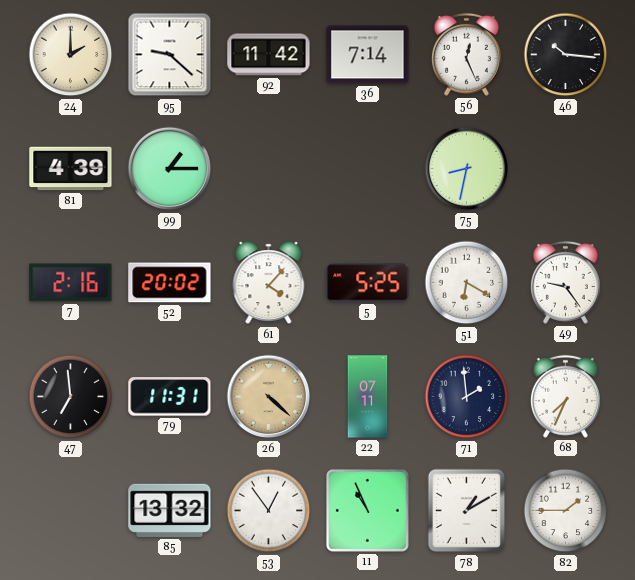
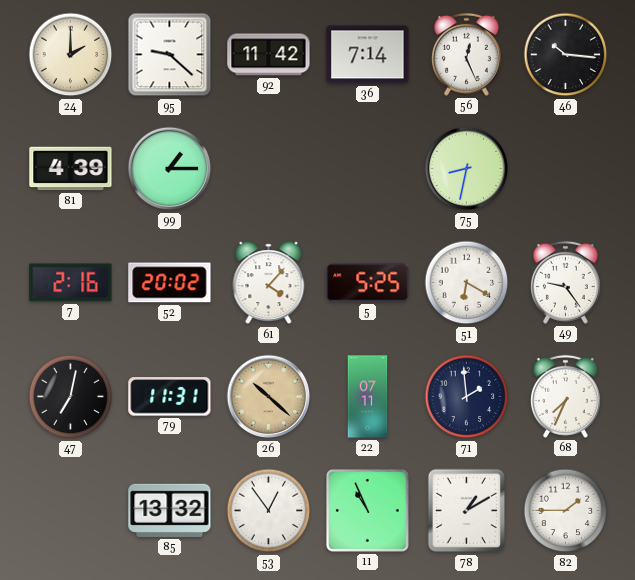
47: 6:59 -> 7:02 (71, 397)
26: 4:22 -> 10:22 (269, 397)
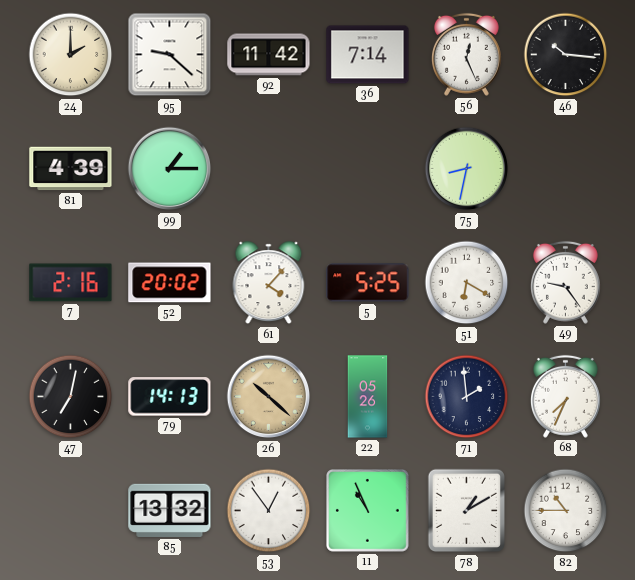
79: 11:31 -> 14:13 (170, 397)
22: 07:11 -> 05:26 (368, 397)
82: 1:45 -> 10:45 (566, 511)
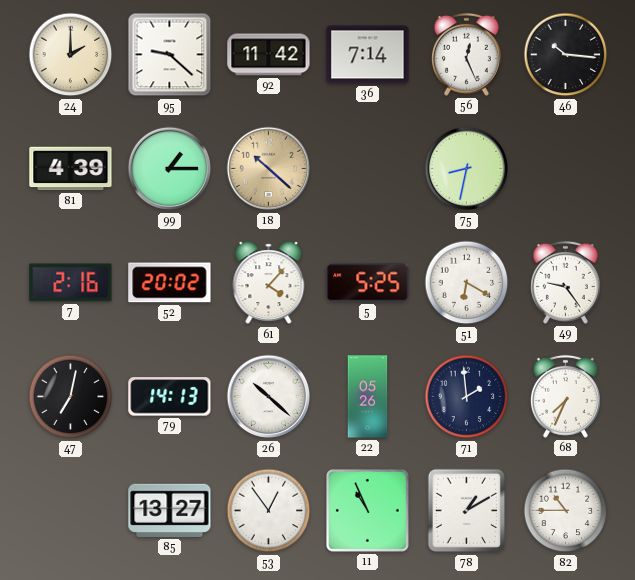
18: none -> 10:22 (269, 169)
26 dial: champagne -> white (269, 397)
85: 13:32 -> 13:27 (170, 510)
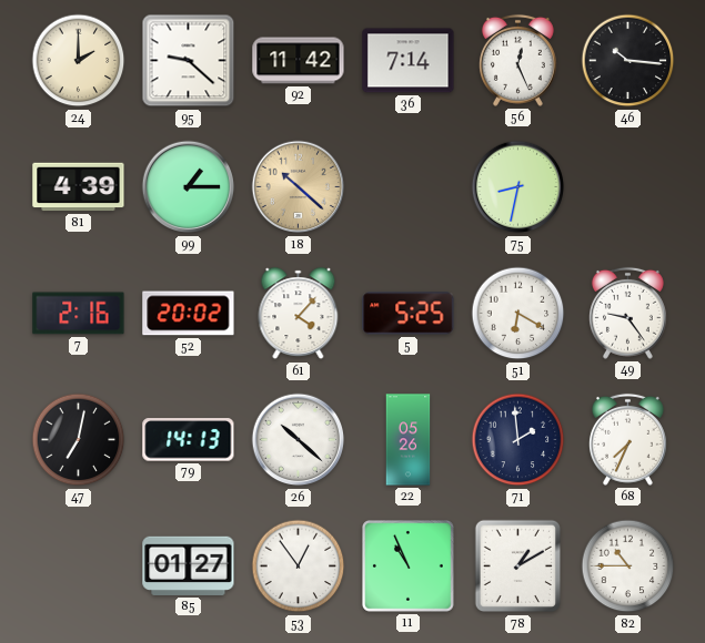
85: 13:27 -> 01:27 (189, 565)
